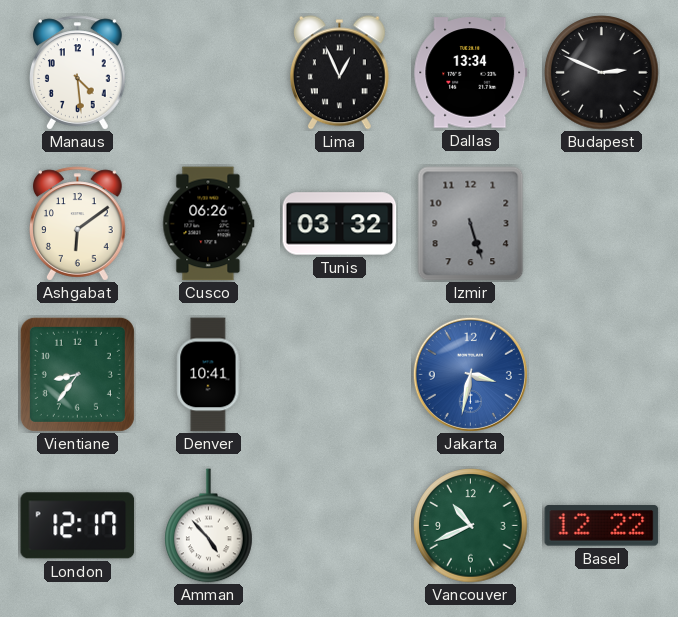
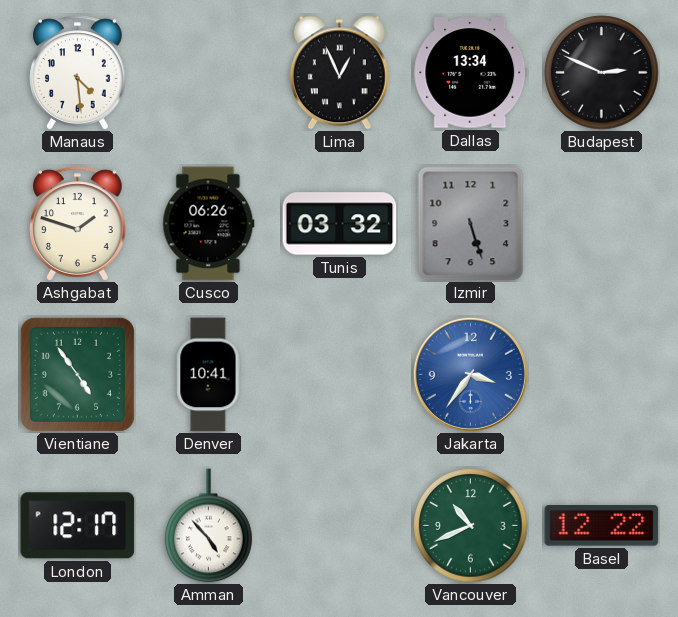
Ashgabat: 6:09 -> 1:48 (78, 224)
Vientiane: 8:36 -> 4:54 (77, 374)
Jakarta: 3:32 -> 3:36 (470, 374)
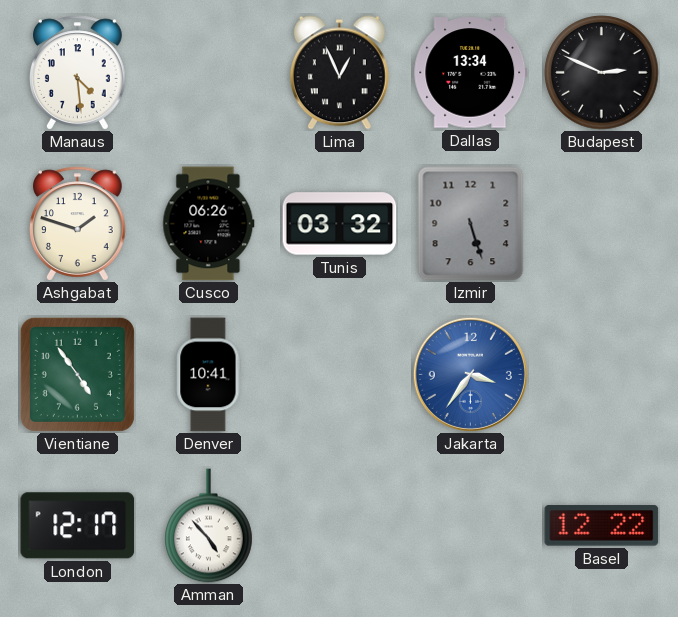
Vancouver: 10:41 -> none (471, 526)
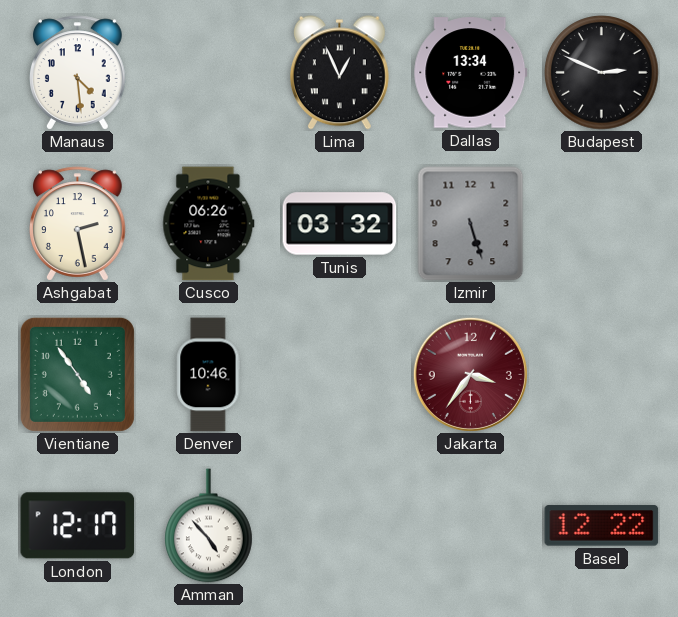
Ashgabat: 1:48 -> 2:28 (78, 224)
Denver: 10:41 -> 10:46 (209, 375)
Jakarta dial: blue -> burgundy (470, 374)
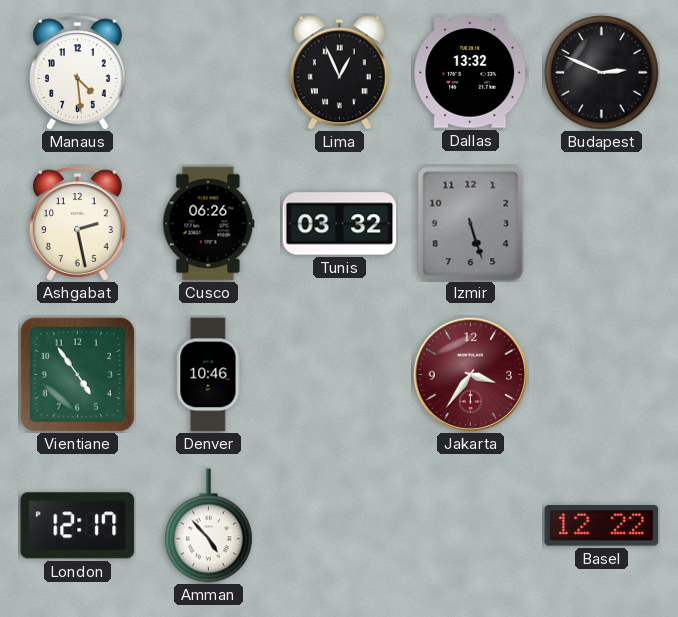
Dallas: 13:34 -> 13:32 (471, 73)
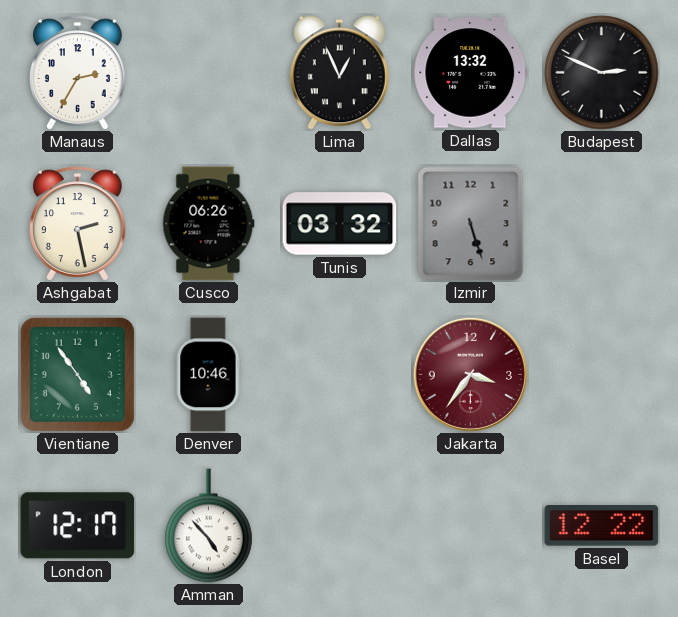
Manaus: 4:29 -> 2:35 (78, 73)
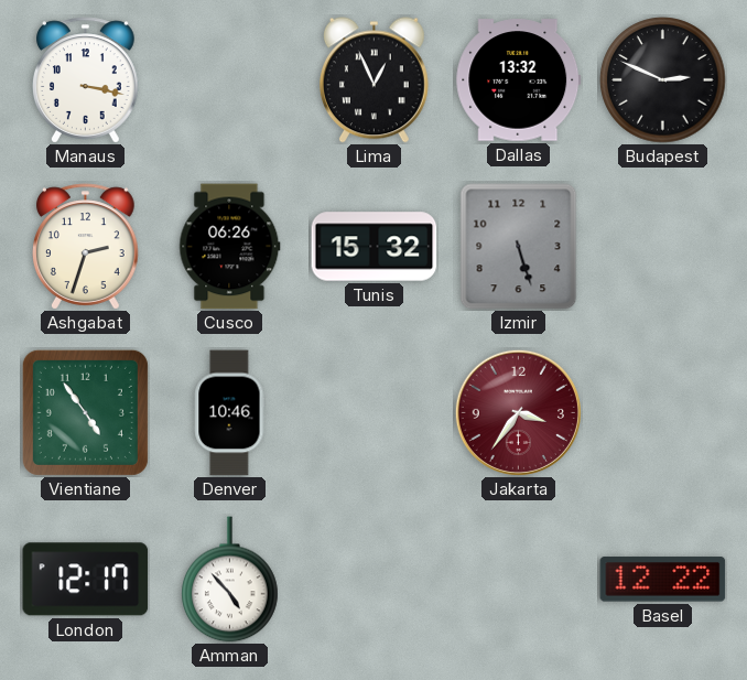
Manaus: 2:35 -> 3:17 (86, 80)
Ashgabat: 2:28 -> 2:33 (86, 247)
Tunis: 03:32 -> 15:32 (375, 247)
